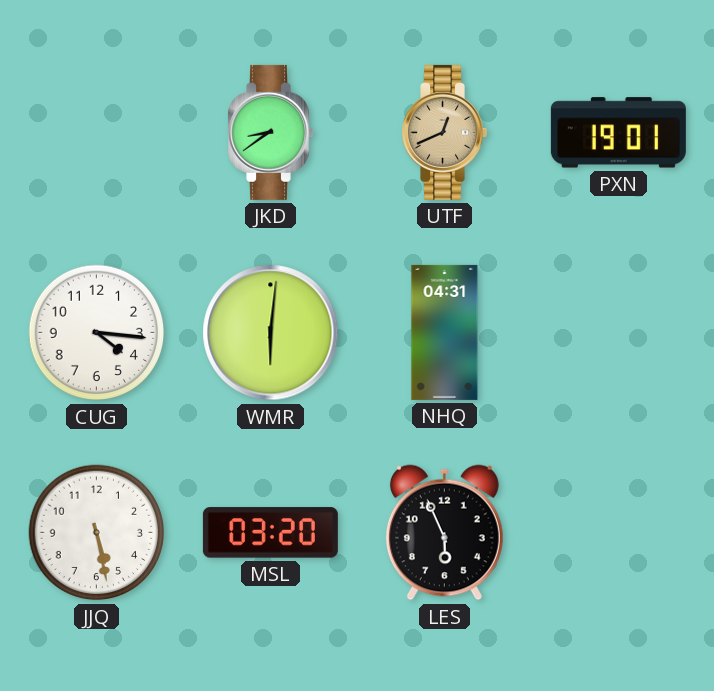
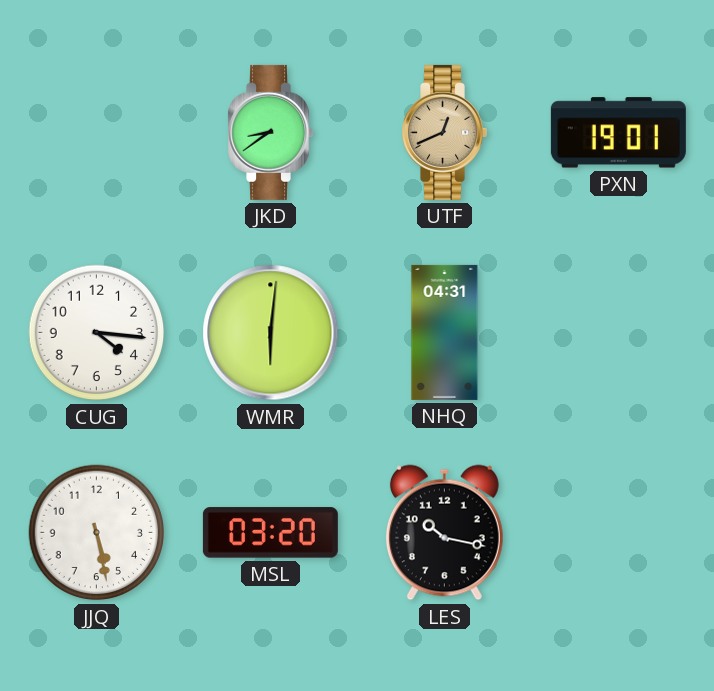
LES: 5:56 -> 10:17 (444, 533)
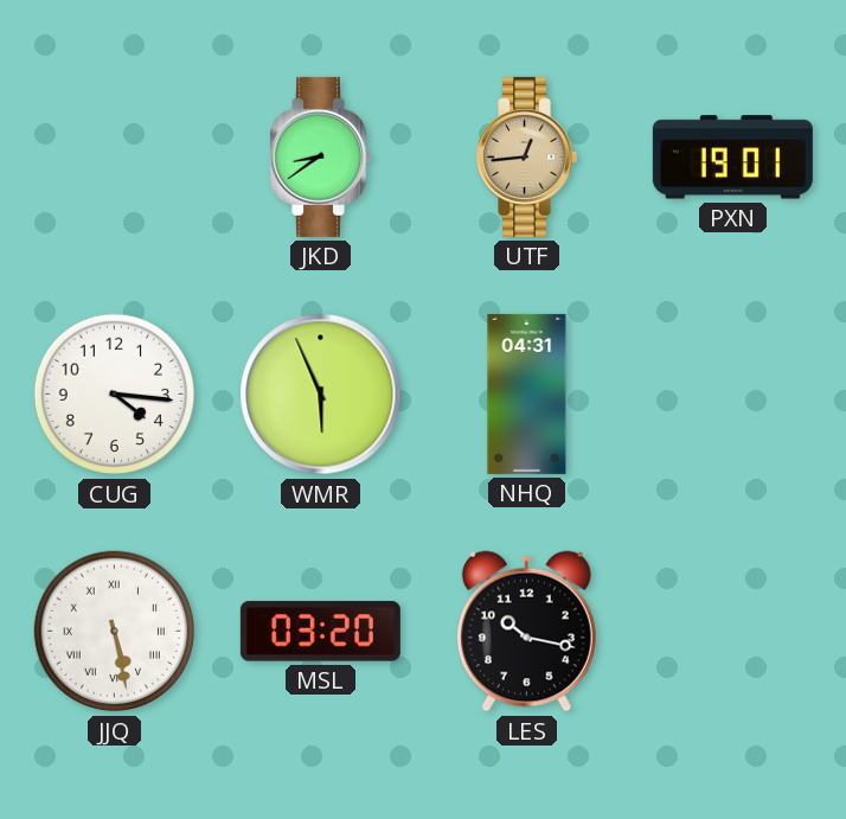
UTF: 12:41 -> 12:44 (526, 156)
WMR: 6:01 -> 5:56 (321, 395)
JJQ numerals: Arabic -> Roman (115, 632)
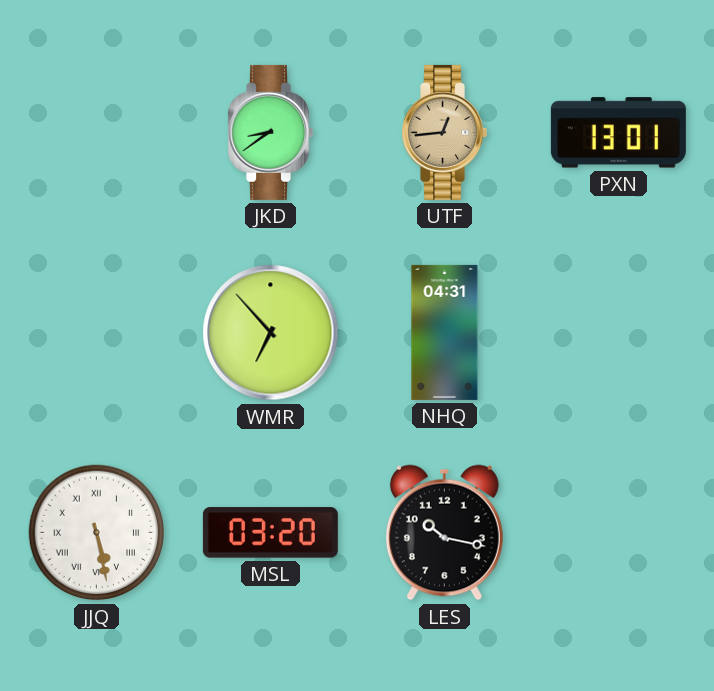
PXN: 19:01 -> 13:01 (618, 133)
CUG: 4:16 -> none (115, 395)
WMR: 5:56 -> 6:53 (271, 333)
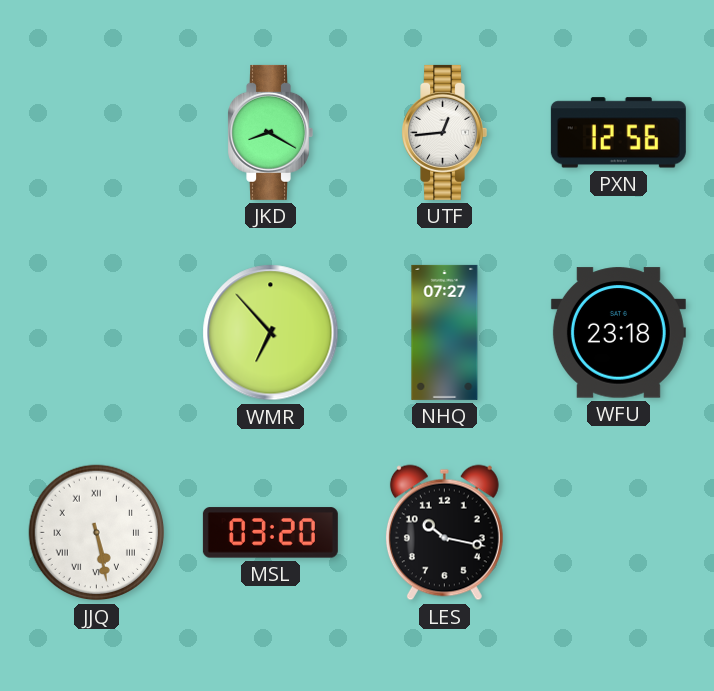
JKD: 8:39 -> 8:20 (270, 132)
UTF dial: champagne -> white (444, 132)
PXN: 13:01 -> 12:56 (618, 133)
NHQ: 04:31 -> 07:27 (445, 332)
WFU: none -> 23:18 (618, 333)
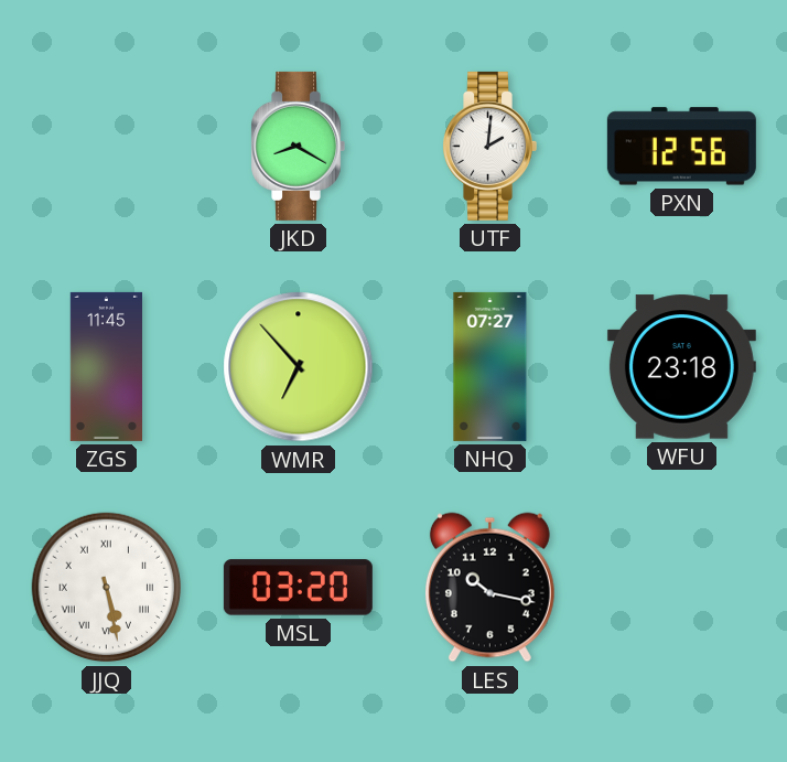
UTF: 12:44 -> 2:01 (489, 146)
ZGS: none -> 11:45 (106, 366)
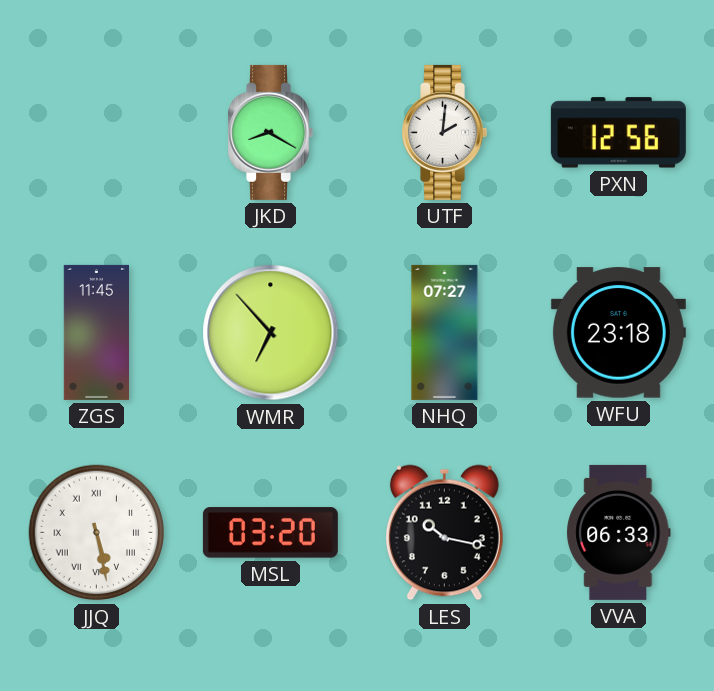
VVA: none -> 06:33 (619, 532)
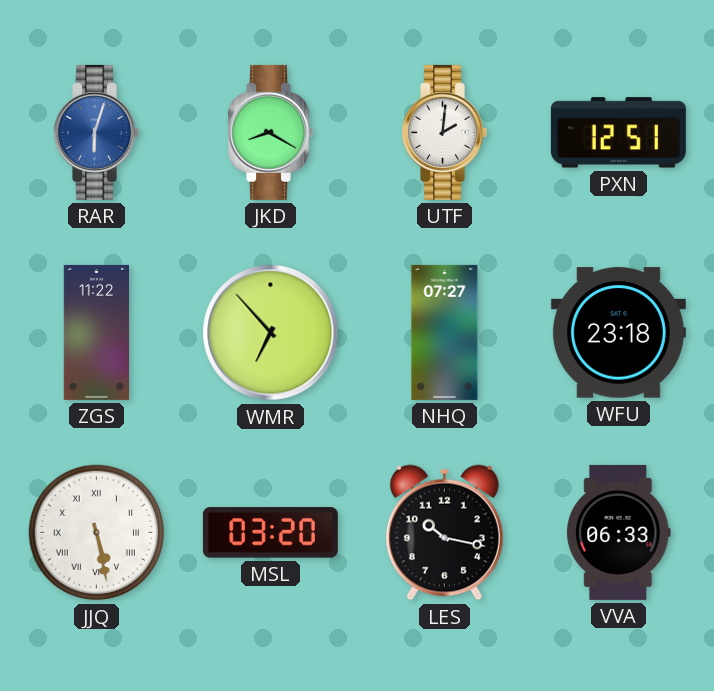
RAR: none -> 6:03 (96, 132)
PXN: 12:56 -> 12:51 (618, 133)
ZGS: 11:45 -> 11:22 (96, 332)
